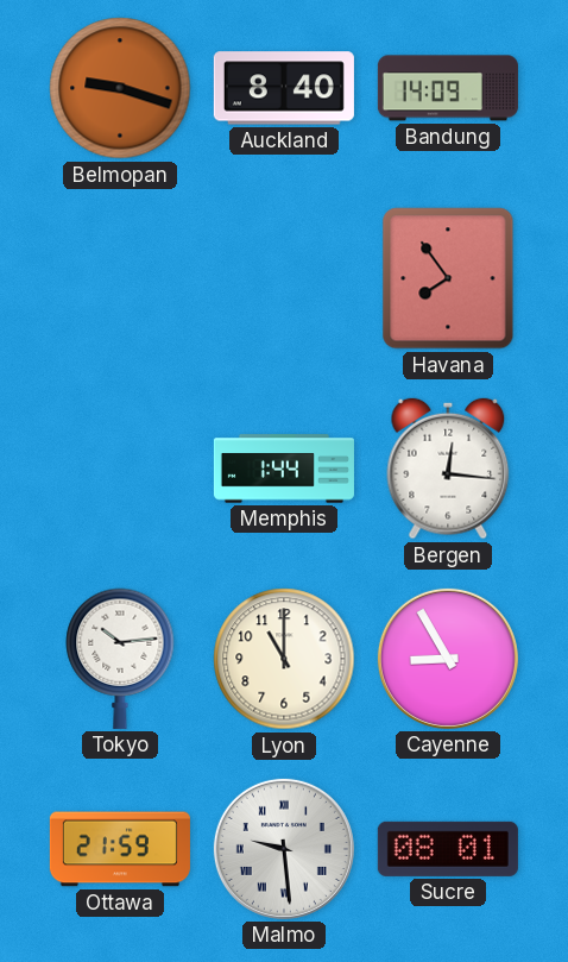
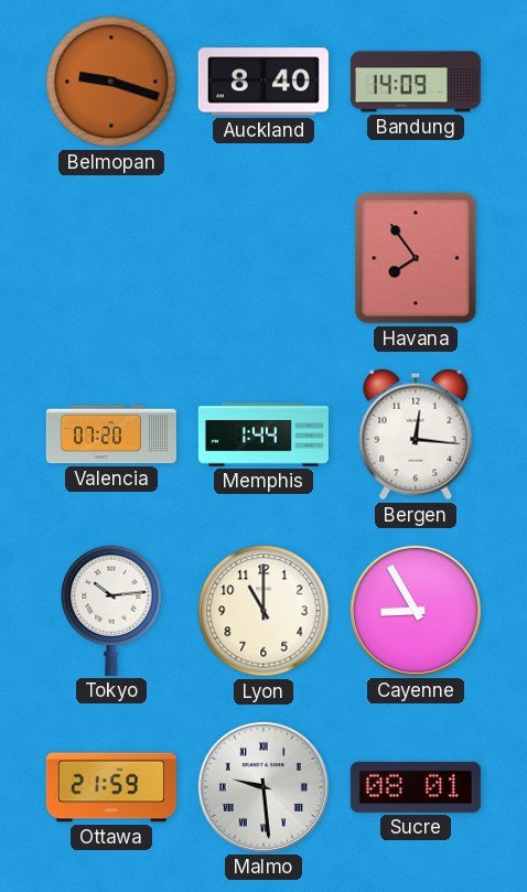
Valencia: none -> 07:20 (111, 434)
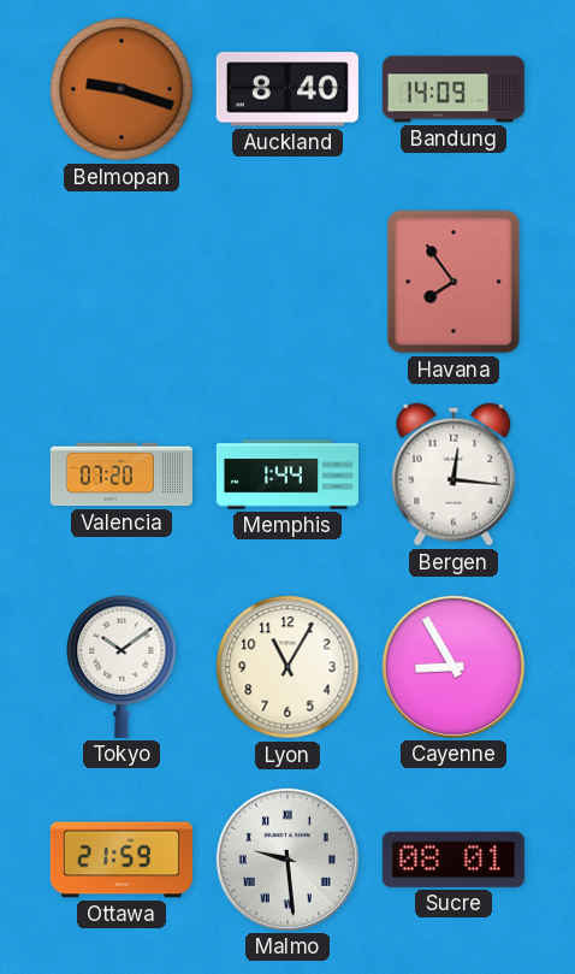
Tokyo: 10:14 -> 10:09 (121, 667)
Lyon: 11:00 -> 11:05 (287, 667)
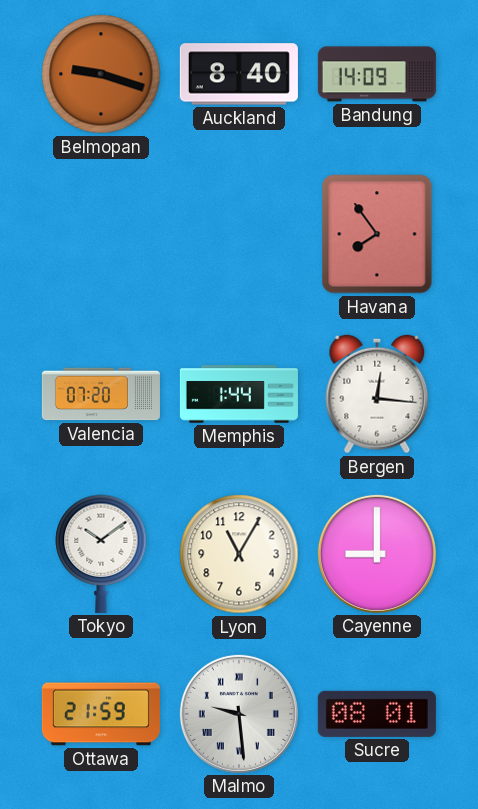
Cayenne: 8:55 -> 9:00 (377, 554)
